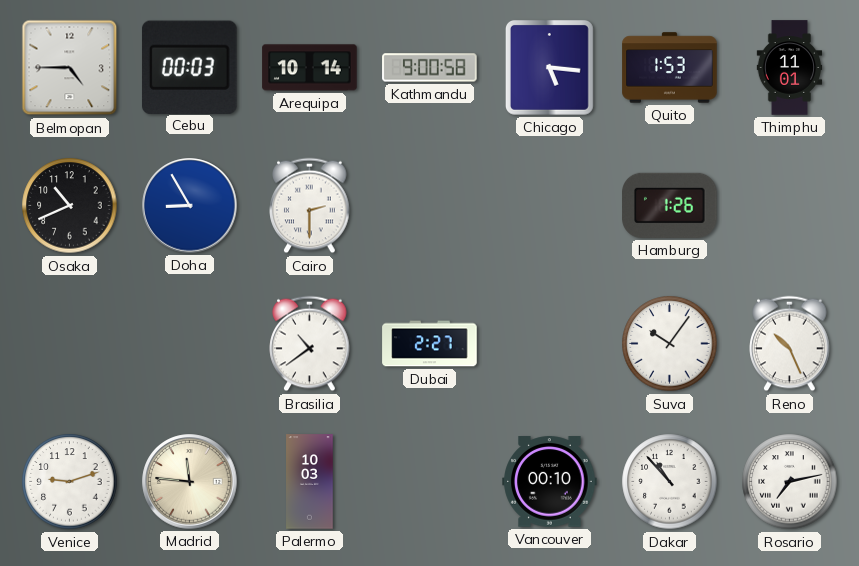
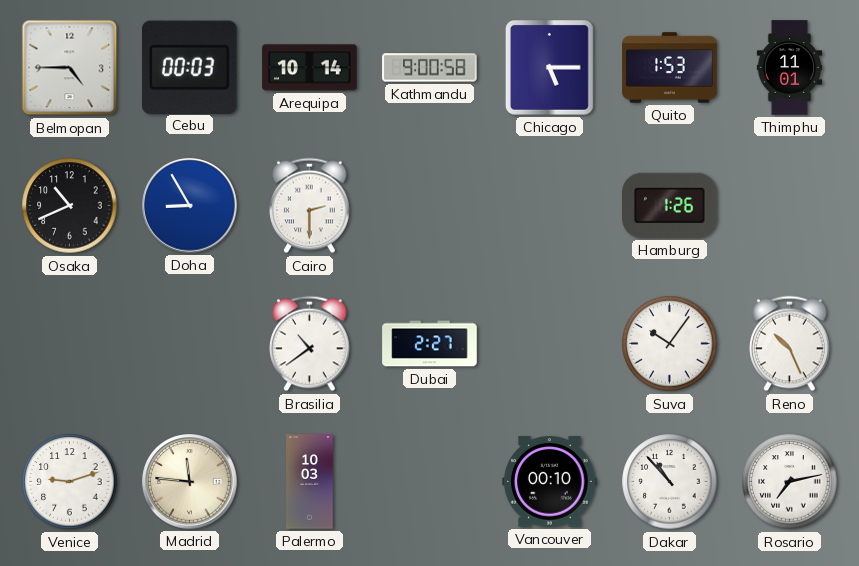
Chicago: 5:16 -> 5:15 (549, 67)
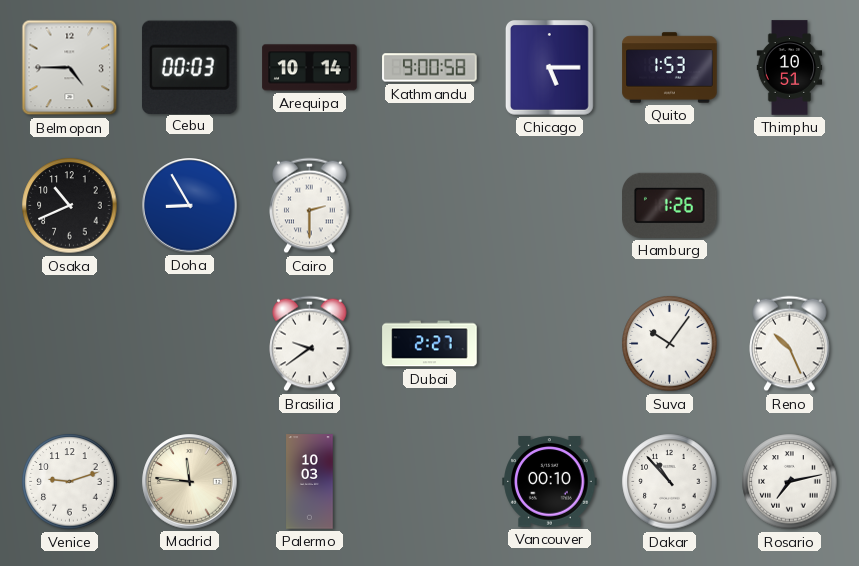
Thimphu: 11:01 -> 10:51 (790, 68)
Brasilia: 10:39 -> 9:39 (310, 344)
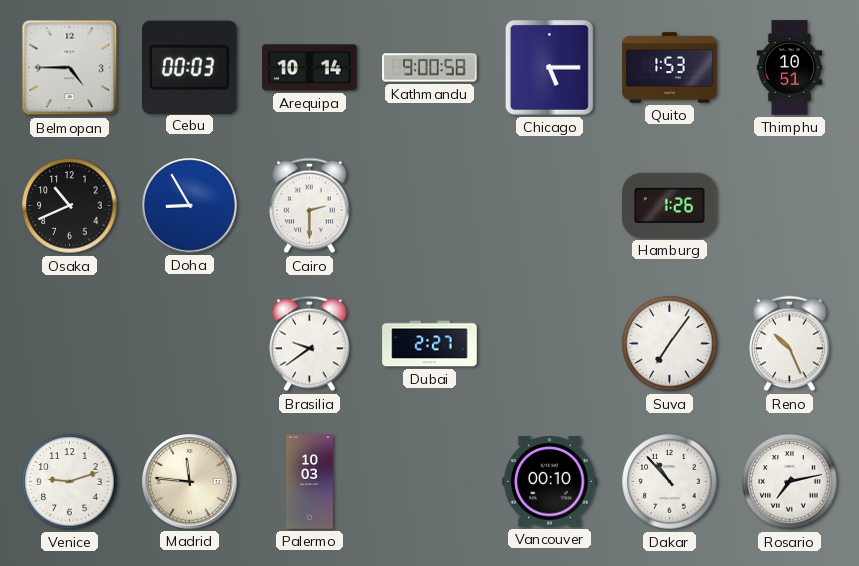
Suva: 10:06 -> 7:06 (670, 344)
